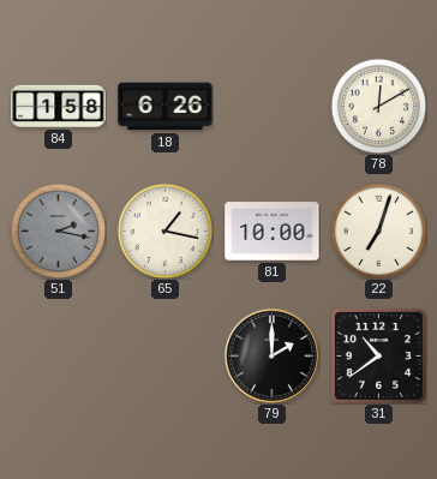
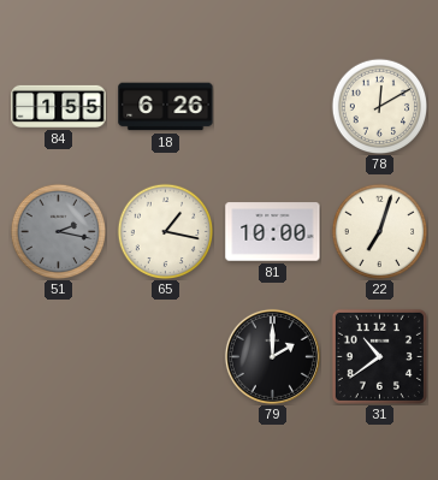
84: 1:58 -> 1:55 (59, 106)
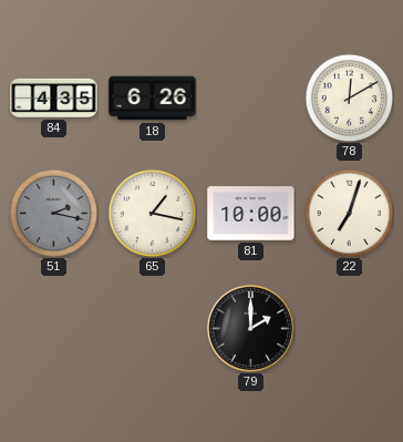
84: 1:55 -> 4:35 (54, 97)
31: 10:39 -> none (379, 356)
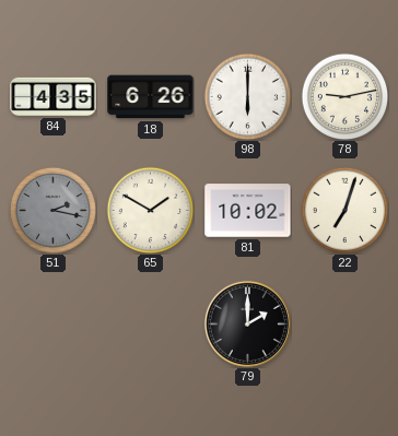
98: none -> 6:00 (247, 96)
78: 12:10 -> 9:13 (344, 96)
65: 1:17 -> 1:50 (150, 210)
81: 10:00 -> 10:02 (248, 211)
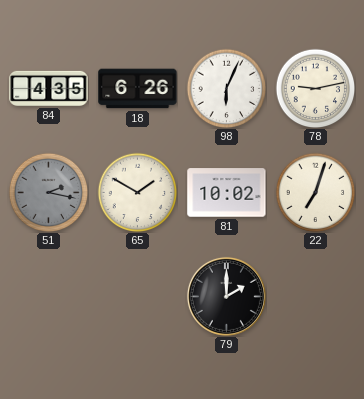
98: 6:00 -> 6:04 (226, 88)
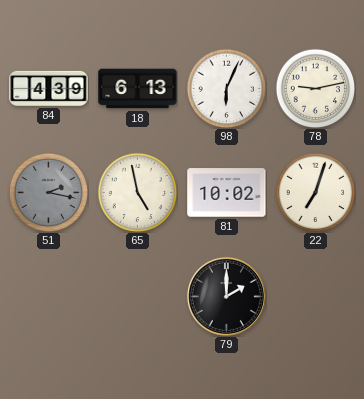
84: 4:35 -> 4:39 (49, 88)
18: 6:26 -> 6:13 (138, 89)
65: 1:50 -> 4:58 (137, 192)
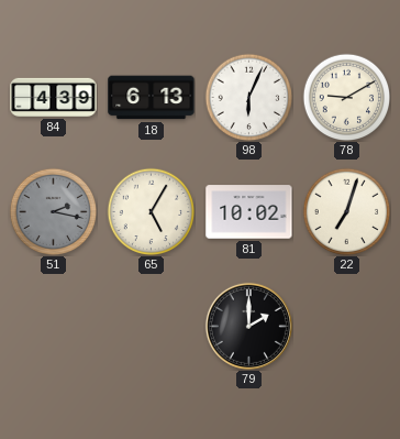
78: 9:13 -> 9:10 (346, 97)
65: 4:58 -> 5:05 (151, 211)
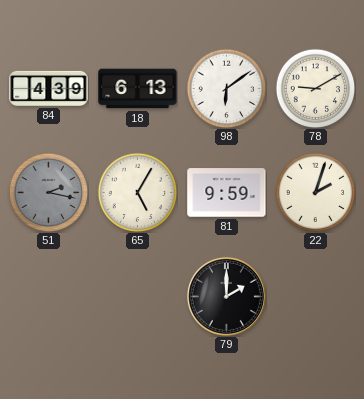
98: 6:04 -> 6:09 (226, 88)
81: 10:02 -> 9:59 (227, 193)
22: 7:03 -> 2:03 (315, 192)
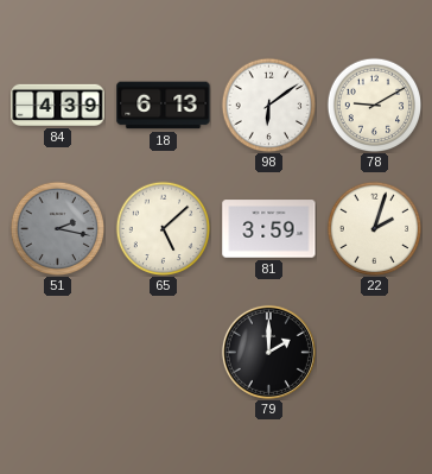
65: 5:05 -> 5:08 (163, 228)
81: 9:59 -> 3:59 (269, 229)
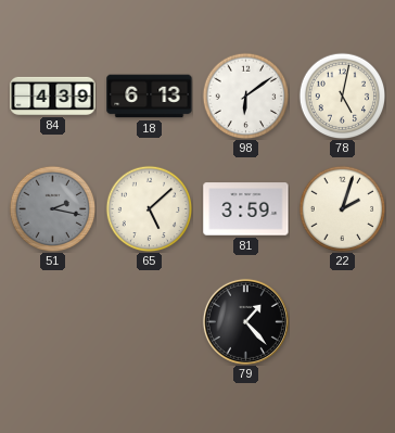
78: 9:10 -> 5:02 (342, 95)
79: 2:00 -> 1:23 (245, 321)
